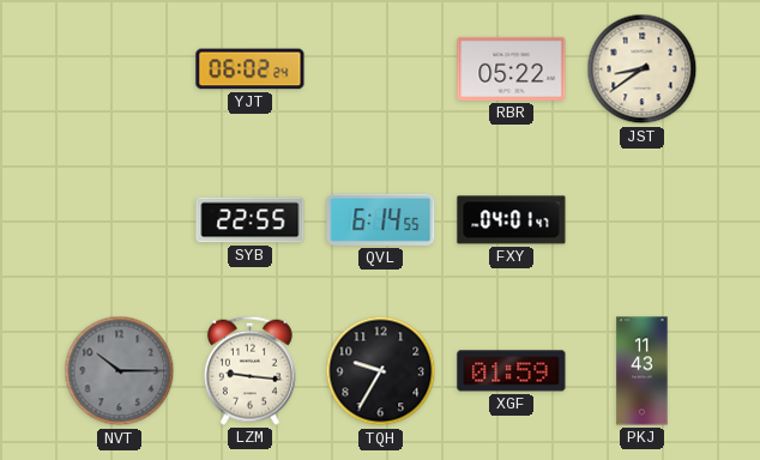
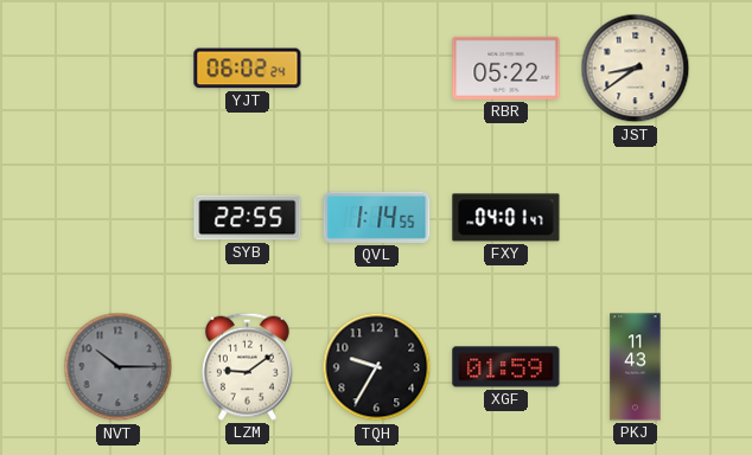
QVL: 6:14 -> 1:14 (377, 217)
LZM: 9:16 -> 9:09 (247, 366)
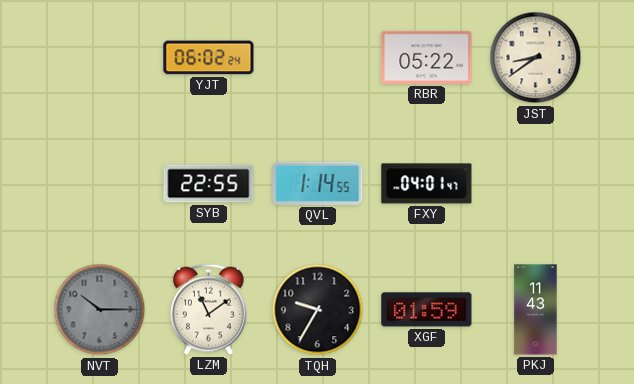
LZM: 9:09 -> 11:09 (208, 309)
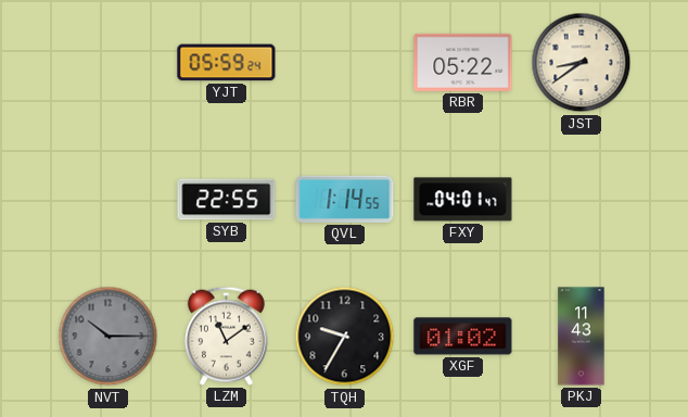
YJT: 06:02 -> 05:59 (227, 63)
XGF: 01:59 -> 01:02 (463, 337)
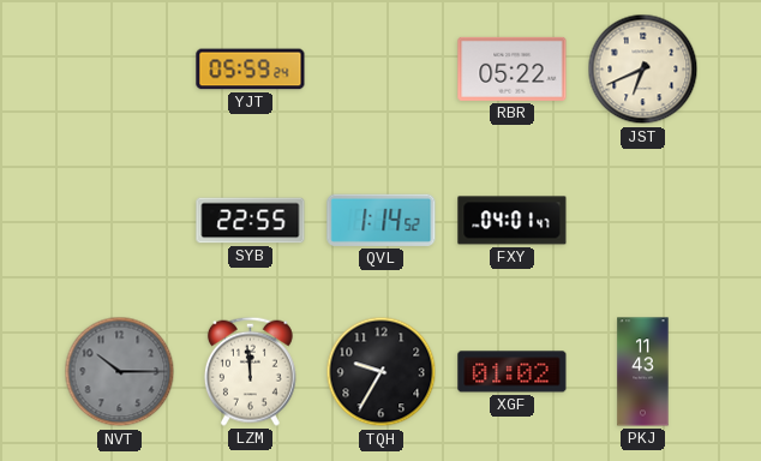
JST: 8:39 -> 6:41 (643, 70)
QVL: 1:14:55 -> 1:14:52 (382, 220)
LZM: 11:09 -> 11:59 (250, 371)
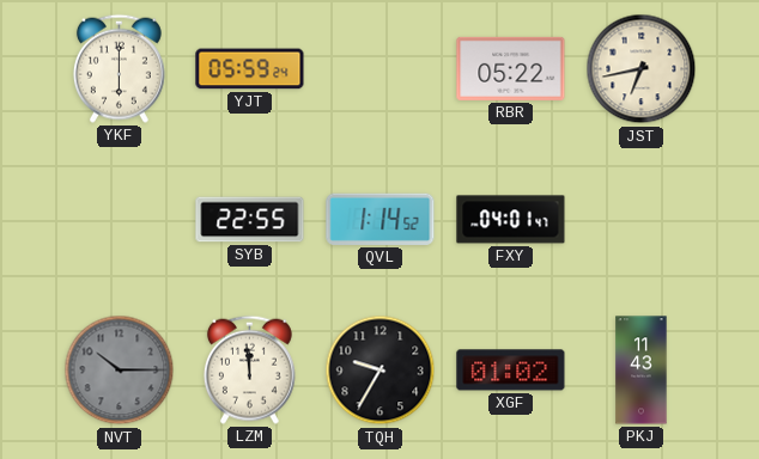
YKF: none -> 6:00 (119, 68)
JST: 6:41 -> 6:43 (642, 69)
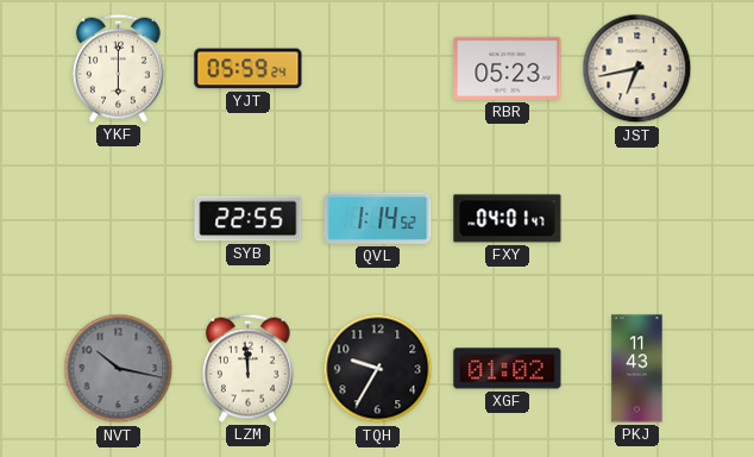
RBR: 05:22 -> 05:23 (508, 68)
NVT: 10:15 -> 10:17 (119, 369)
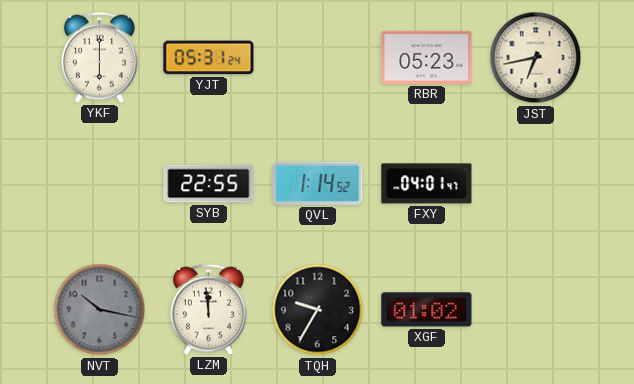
YJT: 05:59 -> 05:31 (209, 58)
PKJ: 11:43 -> none (637, 369)
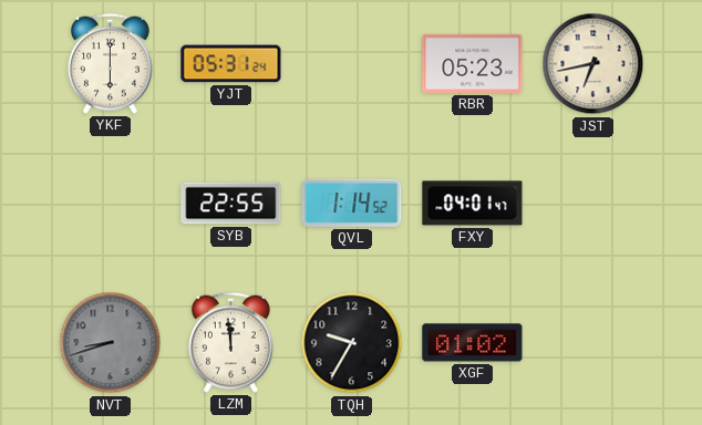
NVT: 10:17 -> 8:42 (111, 343)
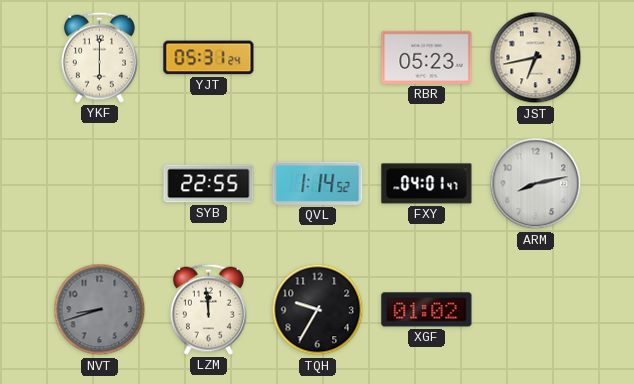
ARM: none -> 8:13 (536, 184)
